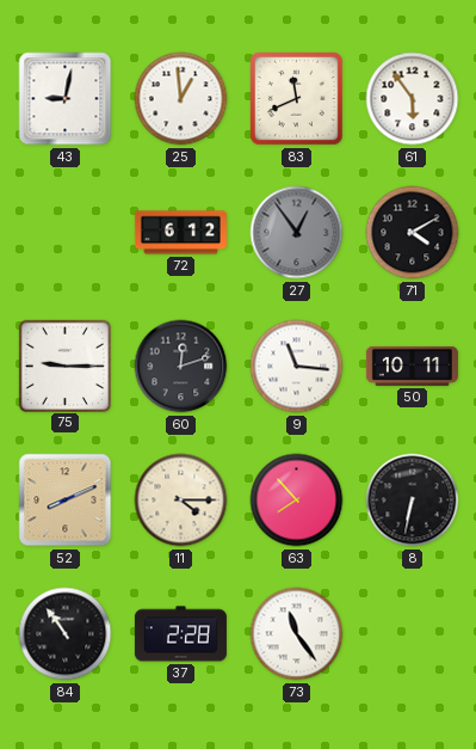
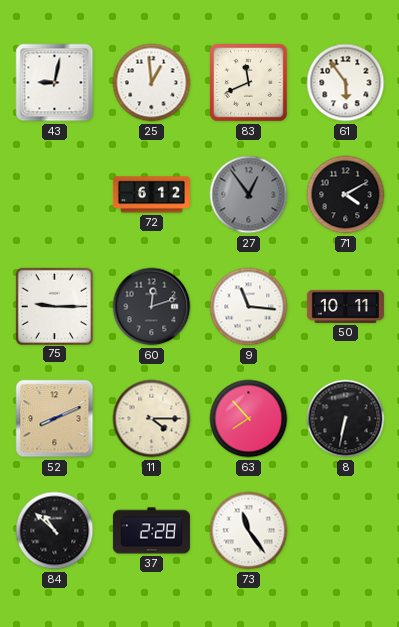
84: 10:54 -> 10:52 (55, 531)
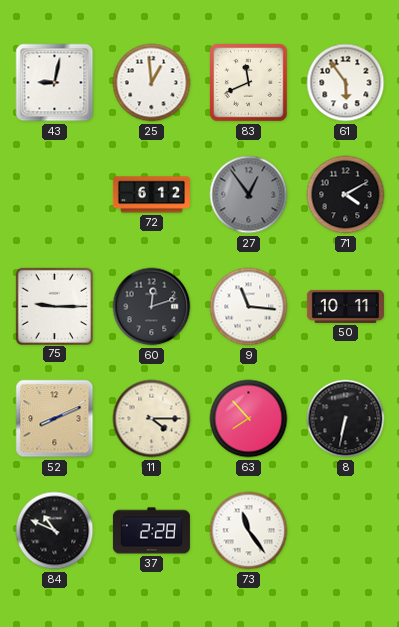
84: 10:52 -> 10:49 (55, 531)
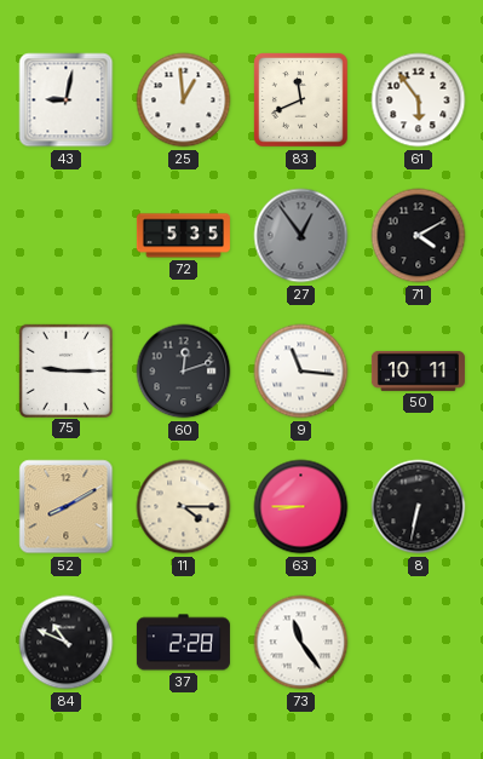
72: 6:12 -> 5:35 (183, 236)
52: 8:11 -> 8:10 (67, 507)
63: 7:53 -> 8:45 (301, 507)
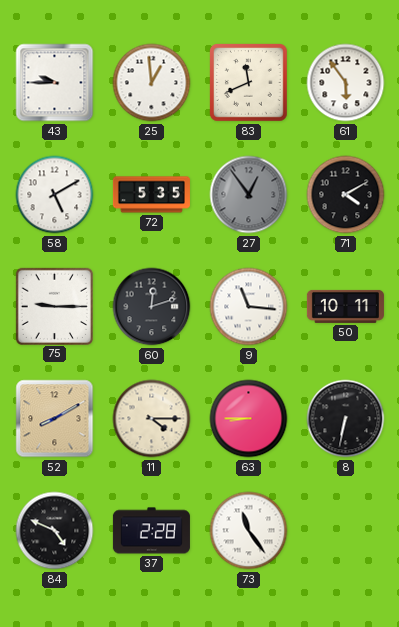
43: 9:02 -> 9:45 (55, 83)
58: none -> 5:10 (55, 195)
84: 10:49 -> 4:49 (55, 531)
